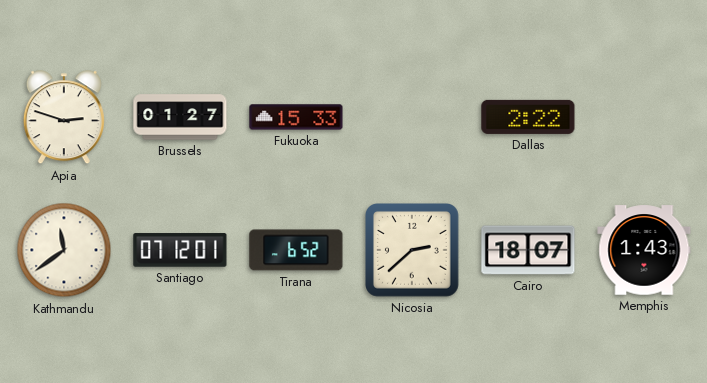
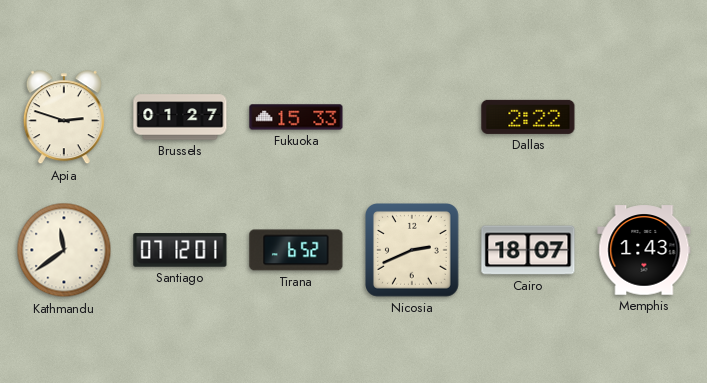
Nicosia: 2:38 -> 2:41 (413, 251)
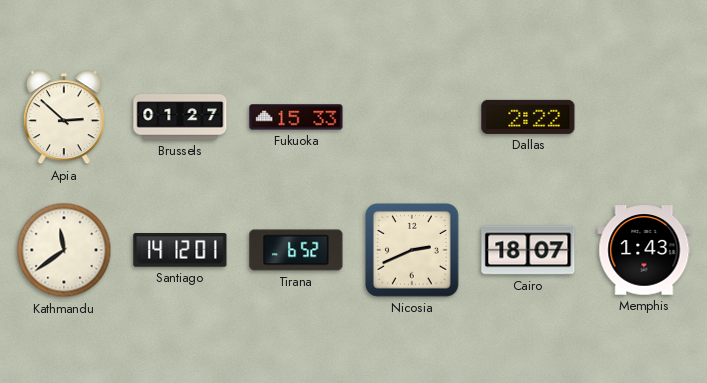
Apia: 2:48 -> 2:52 (64, 118)
Santiago: 07:12 -> 14:12 (180, 250)
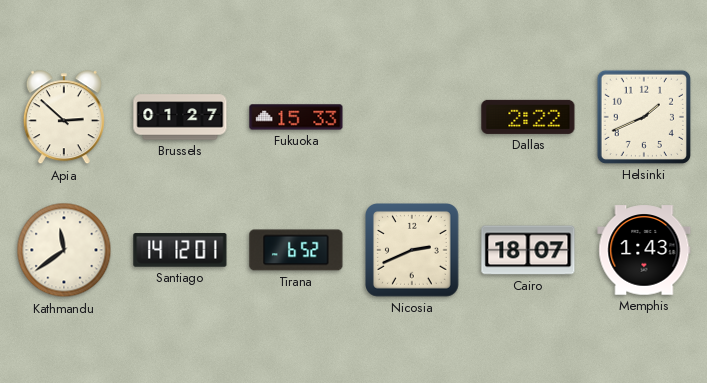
Helsinki: none -> 1:41 (644, 117)
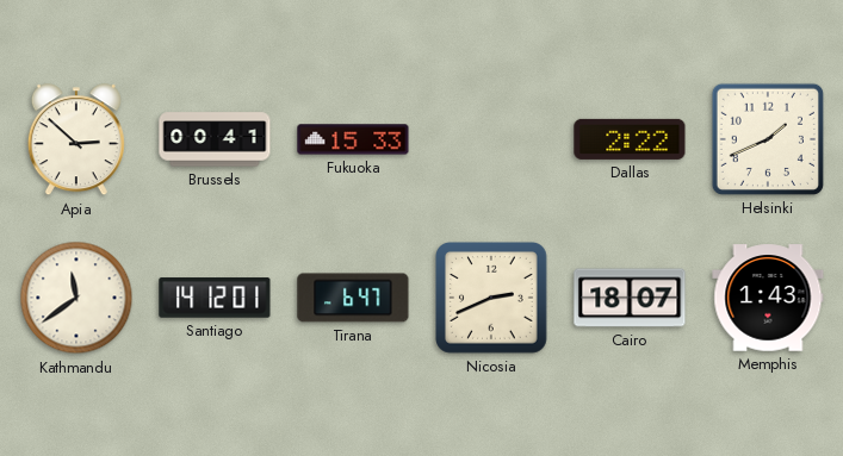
Brussels: 01:27 -> 00:41 (215, 139)
Tirana: 6:52 -> 6:47 (353, 298)
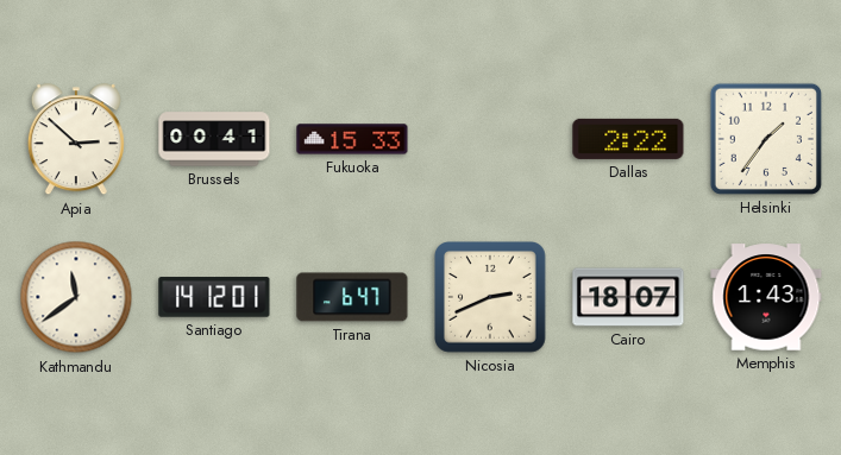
Helsinki: 1:41 -> 1:36 (766, 139)
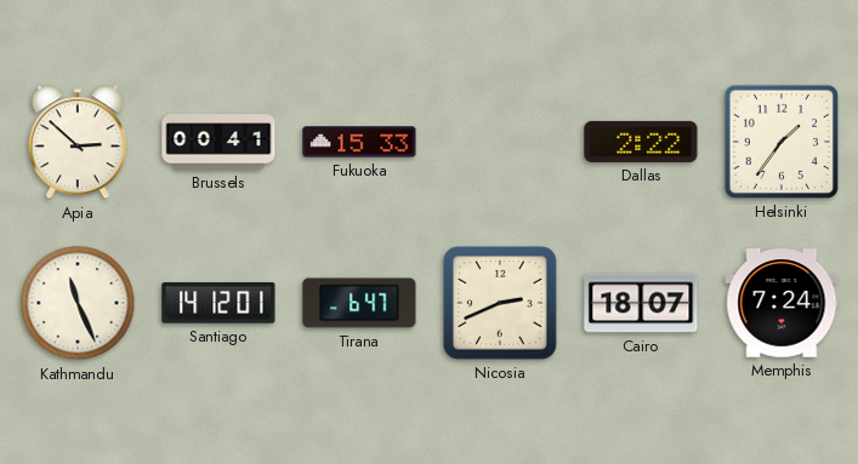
Kathmandu: 11:39 -> 11:26 (78, 303)
Memphis: 1:43 -> 7:24 (782, 303)
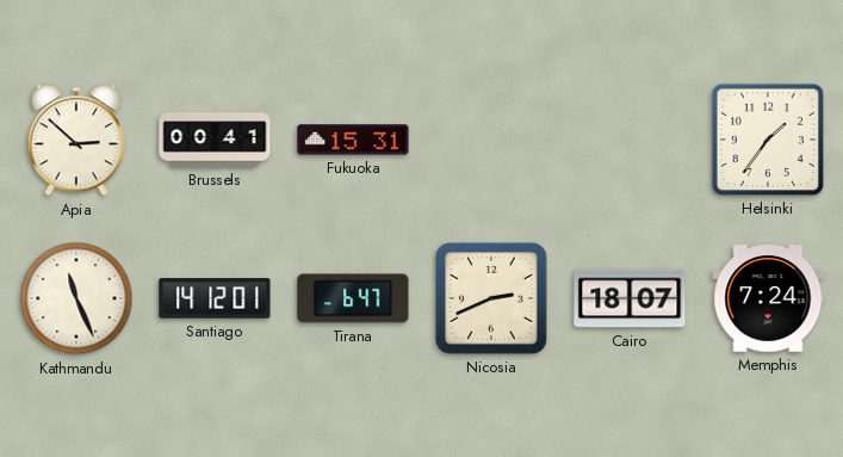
Fukuoka: 15:33 -> 15:31 (353, 140)
Dallas: 2:22 -> none (641, 142)
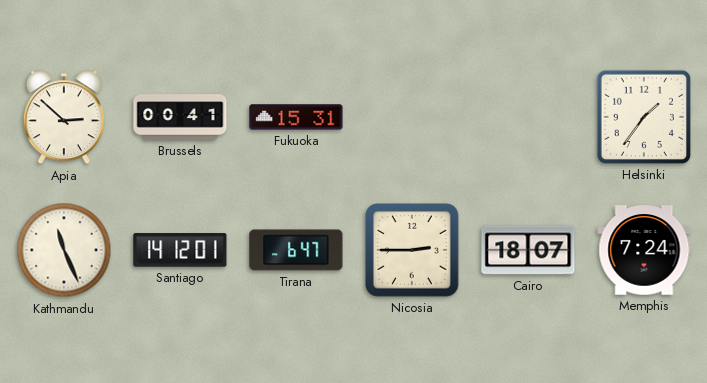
Nicosia: 2:41 -> 2:45 (413, 251)
